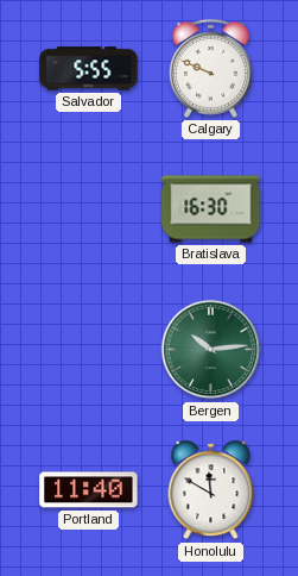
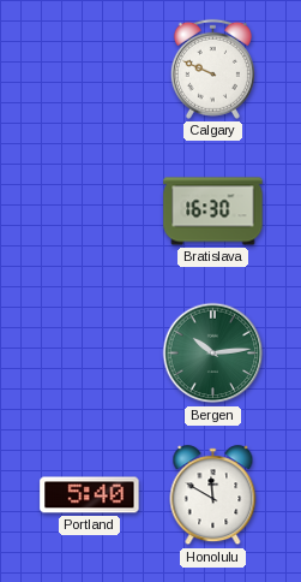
Salvador: 5:55 -> none (89, 69)
Portland: 11:40 -> 5:40 (90, 495)
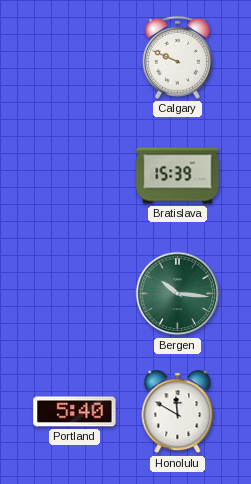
Bratislava: 16:30 -> 15:39 (178, 176)
Bergen: 10:14 -> 10:16 (178, 294)
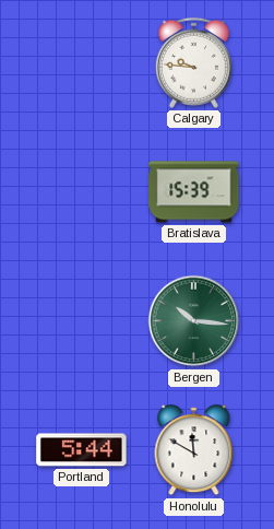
Calgary: 9:49 -> 9:46 (193, 62)
Portland: 5:40 -> 5:44 (82, 450)
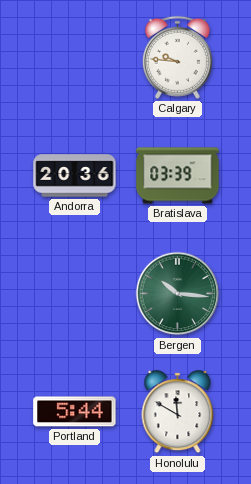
Andorra: none -> 20:36 (75, 176)
Bratislava: 15:39 -> 03:39 (178, 176)
